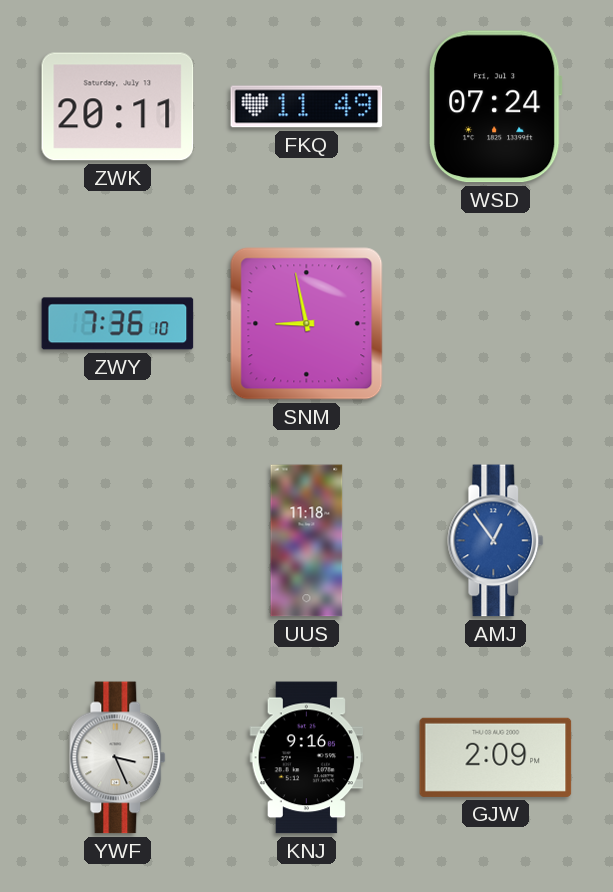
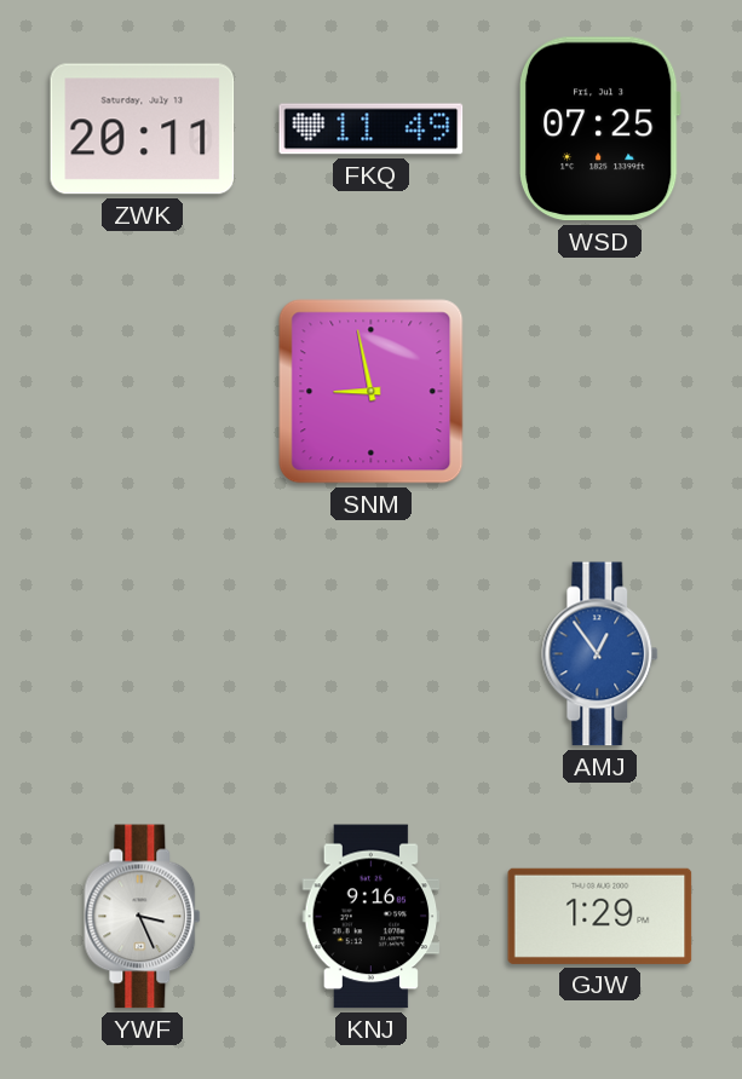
WSD: 07:24 -> 07:25 (599, 129)
ZWY: 7:36 -> none (118, 324)
UUS: 11:18 -> none (307, 541)
GJW: 2:09 -> 1:29 (600, 916)
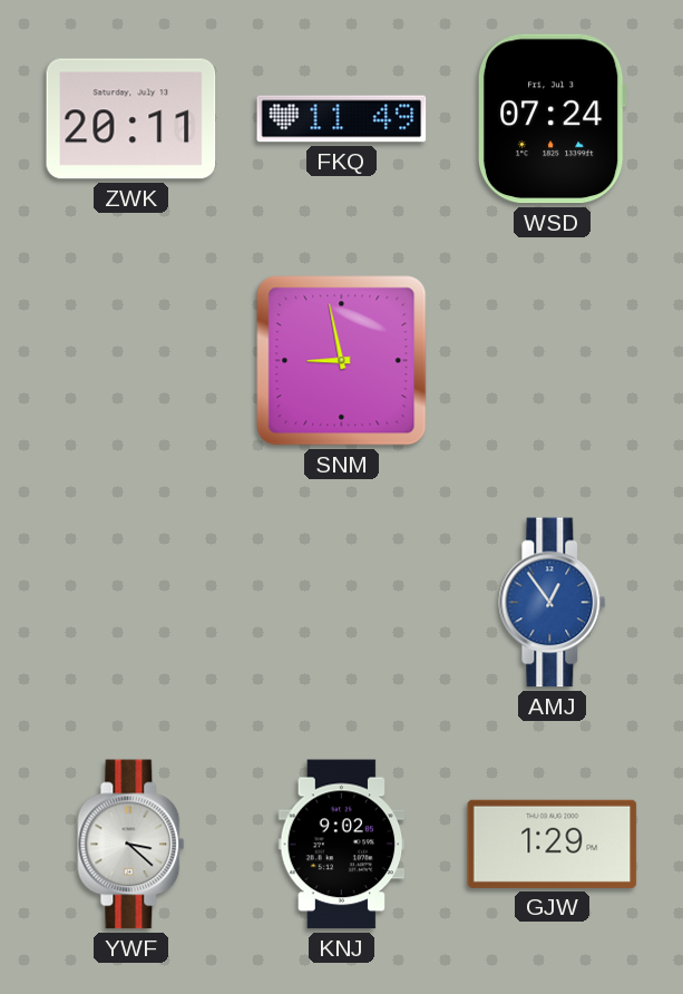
WSD: 07:25 -> 07:24 (552, 119)
YWF: 3:26 -> 3:22 (131, 845)
KNJ: 9:16 -> 9:02 (342, 845)
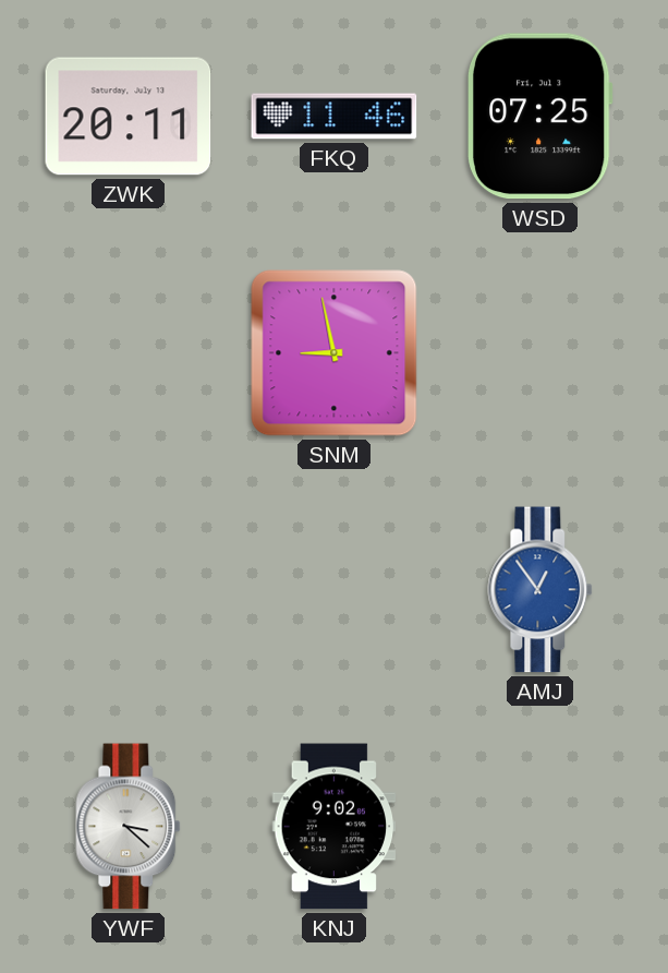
FKQ: 11:49 -> 11:46 (335, 117)
WSD: 07:24 -> 07:25 (539, 117)
GJW: 1:29 -> none (553, 844)
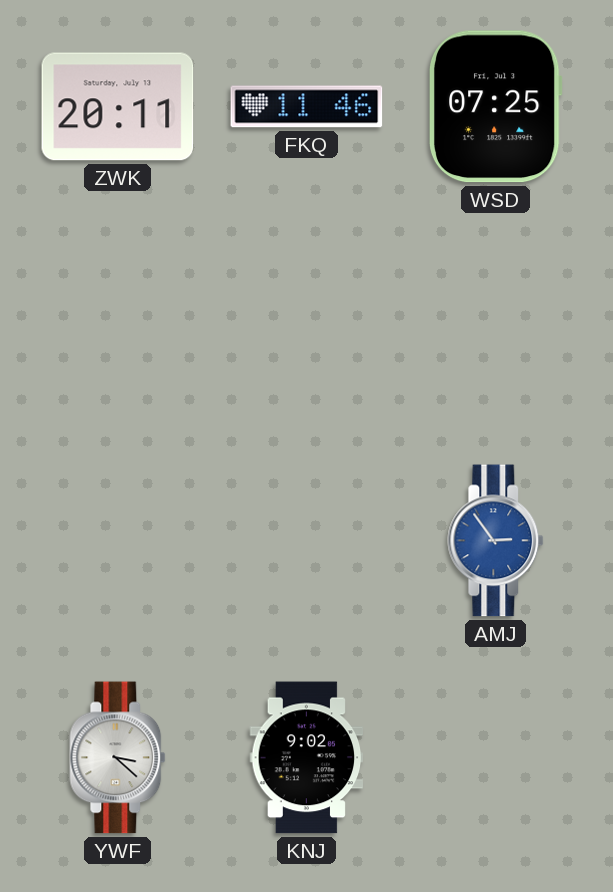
SNM: 8:58 -> none (335, 353)
AMJ: 12:54 -> 2:54 (496, 541)
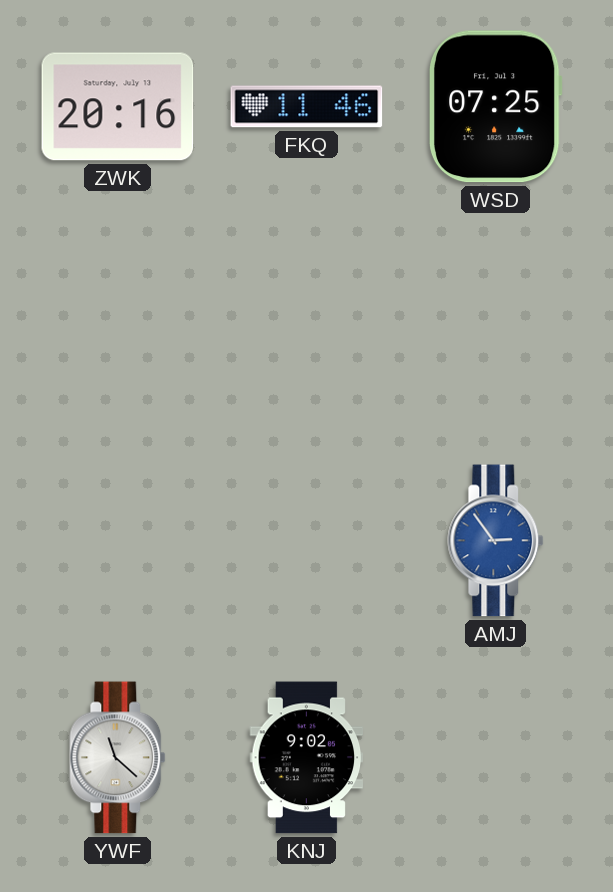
ZWK: 20:11 -> 20:16 (118, 107)
YWF: 3:22 -> 11:22 (118, 758)
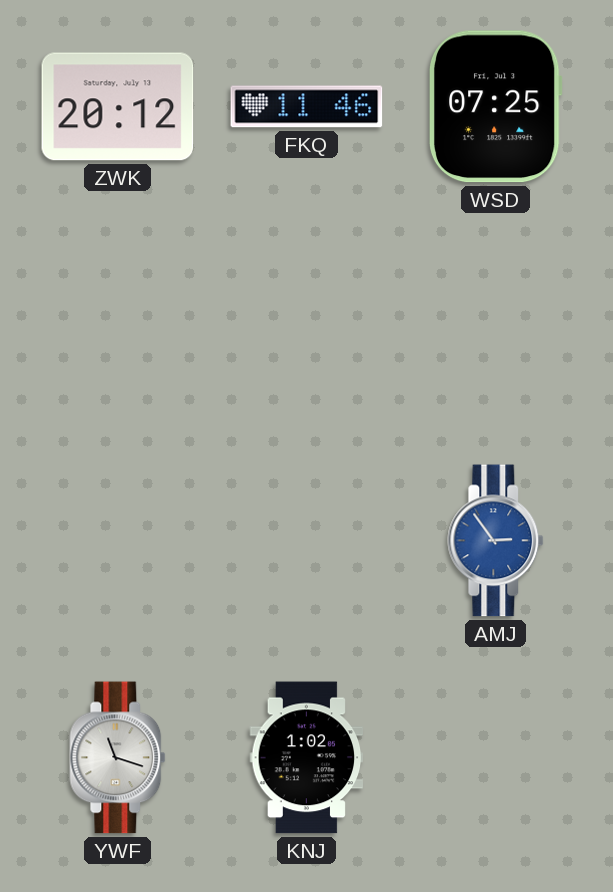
ZWK: 20:16 -> 20:12 (118, 107)
YWF: 11:22 -> 11:18 (118, 758)
KNJ: 9:02 -> 1:02 (307, 758)
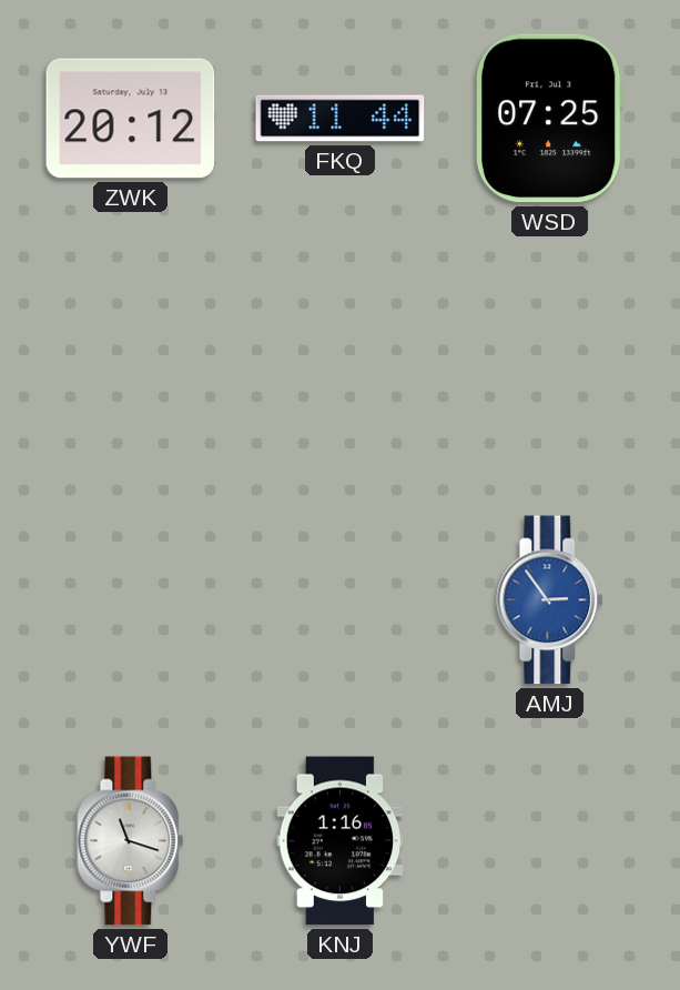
FKQ: 11:46 -> 11:44 (341, 119)
KNJ: 1:02 -> 1:16 (341, 841)
